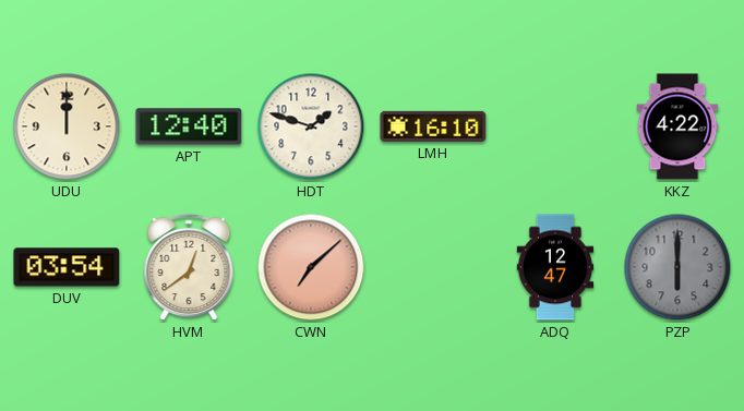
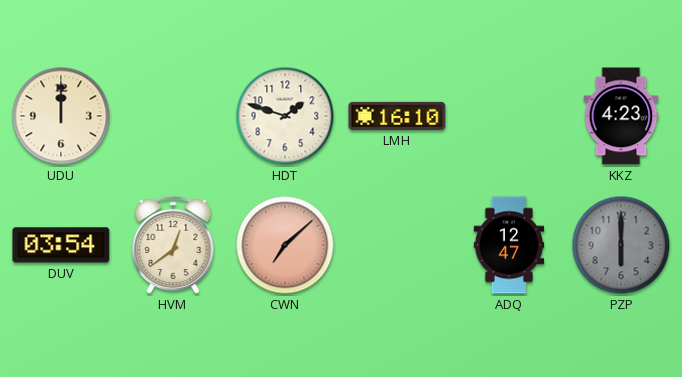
APT: 12:40 -> none (189, 126)
KKZ: 4:22 -> 4:23 (621, 116)
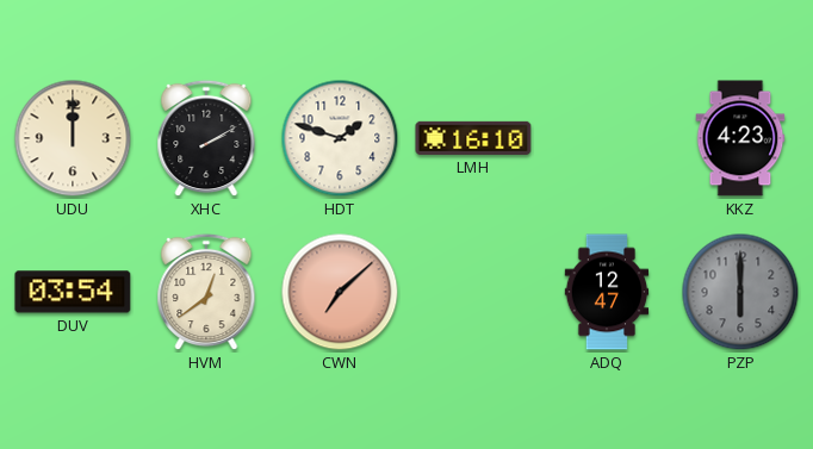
XHC: none -> 2:10 (206, 138)
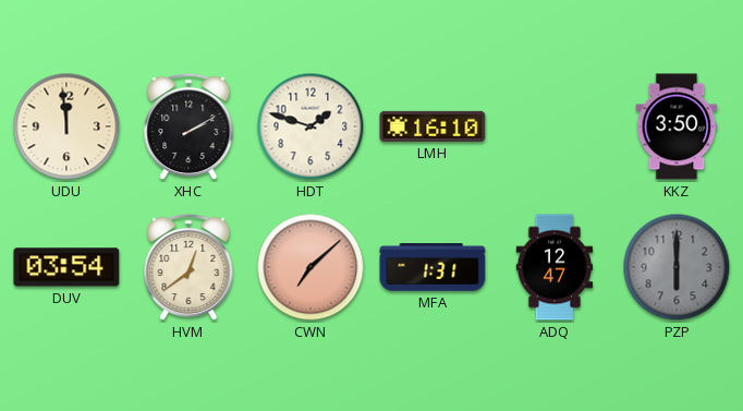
UDU: 12:00 -> 11:59 (66, 126)
KKZ: 4:23 -> 3:50 (677, 126)
MFA: none -> 1:31 (433, 267)
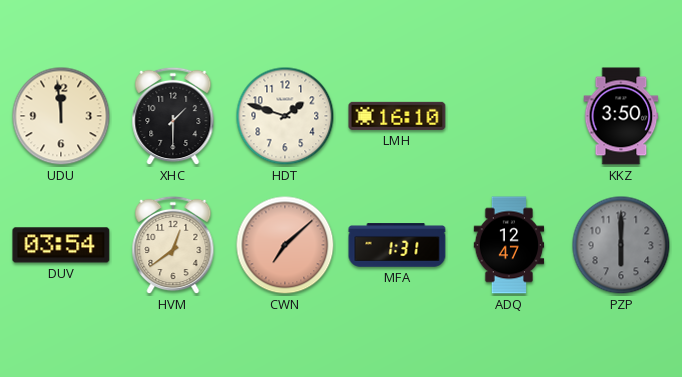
XHC: 2:10 -> 1:30 (173, 116)
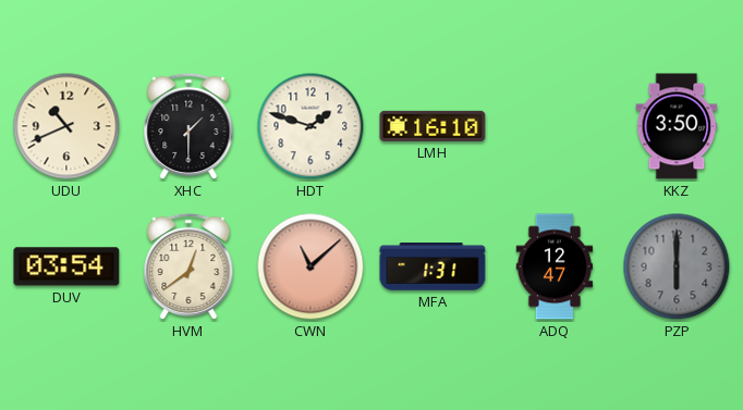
UDU: 11:59 -> 10:41 (66, 126)
CWN: 7:08 -> 11:08 (310, 266)
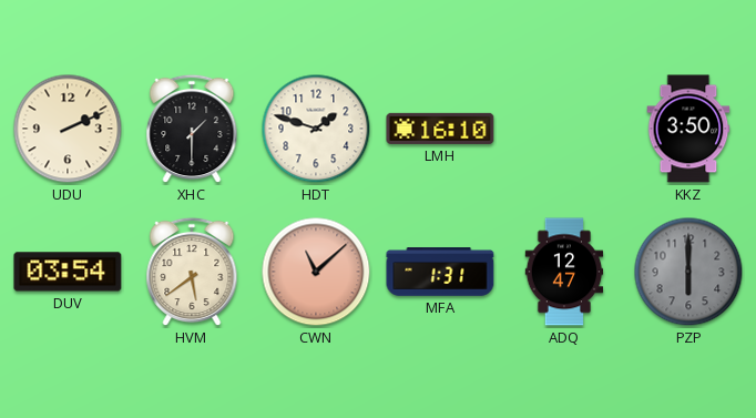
UDU: 10:41 -> 2:11 (68, 129)
HVM: 12:39 -> 5:39 (192, 272)
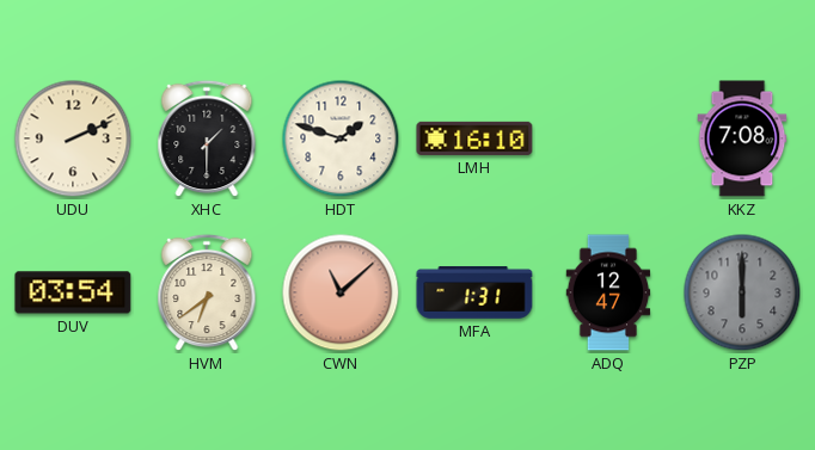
KKZ: 3:50 -> 7:08 (742, 138)
HVM: 5:39 -> 6:39 (207, 292)
